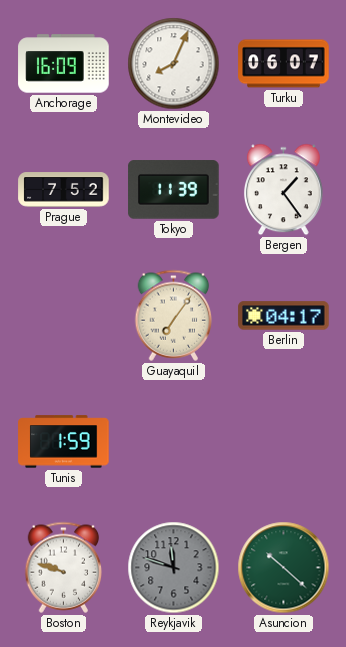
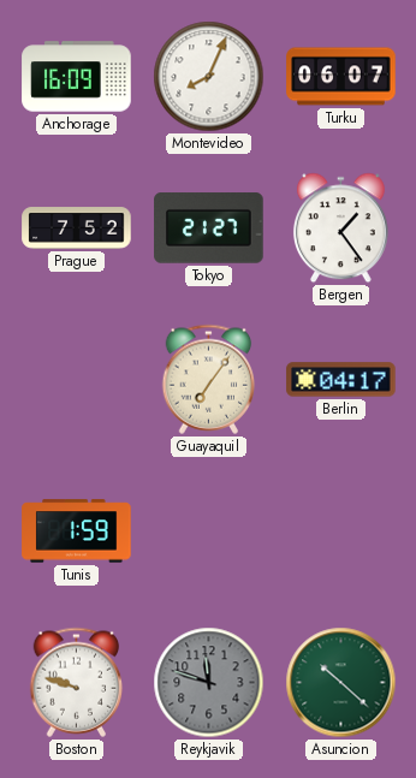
Tokyo: 11:39 -> 21:27 (209, 228)
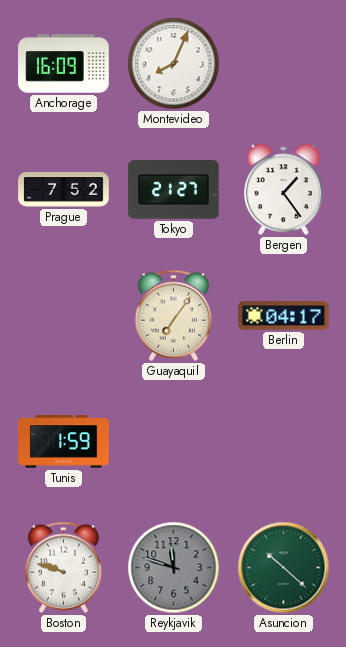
Turku: 06:07 -> none (341, 77)
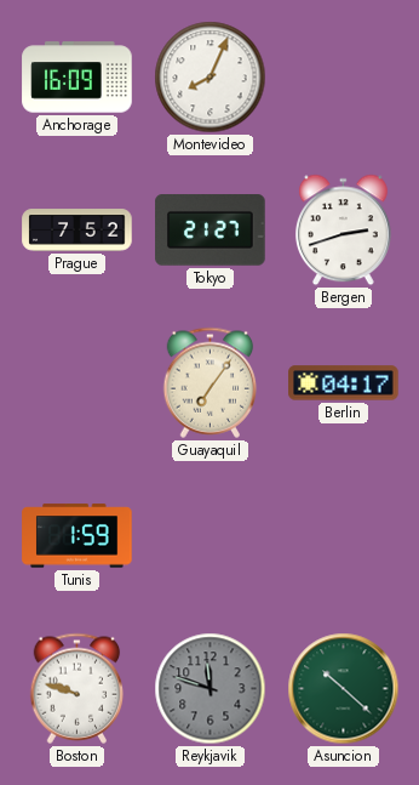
Bergen: 1:24 -> 2:42 (343, 231)
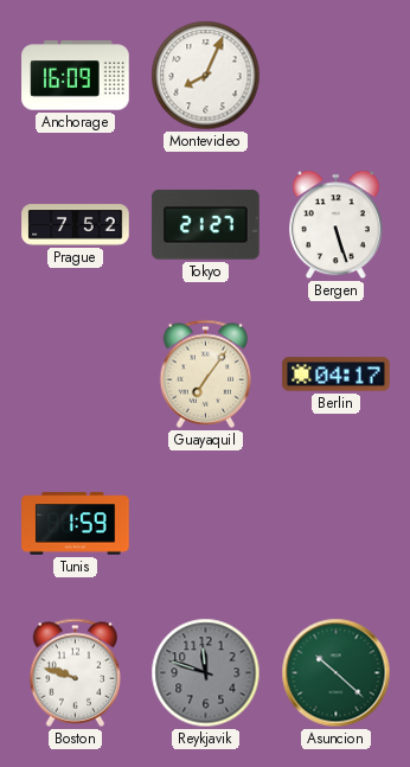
Bergen: 2:42 -> 5:27 (335, 225)
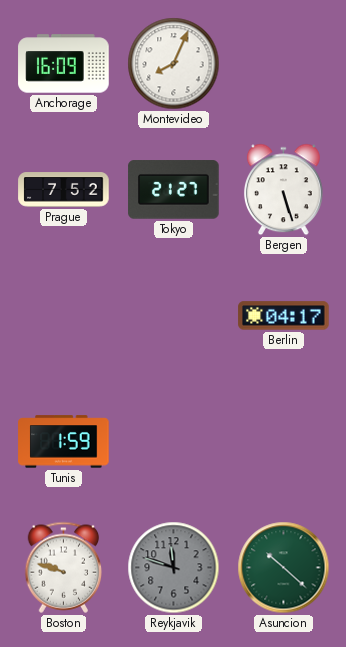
Guayaquil: 7:06 -> none (206, 373)
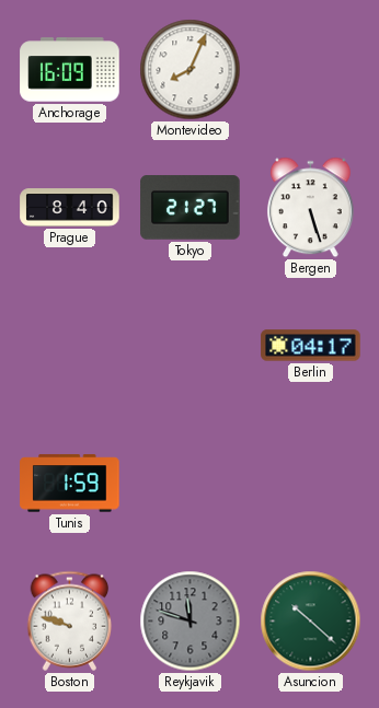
Prague: 7:52 -> 8:40 (70, 208)
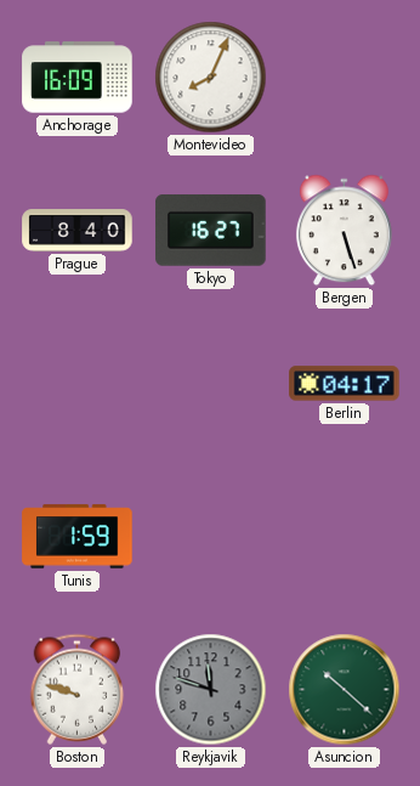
Tokyo: 21:27 -> 16:27 (211, 231)
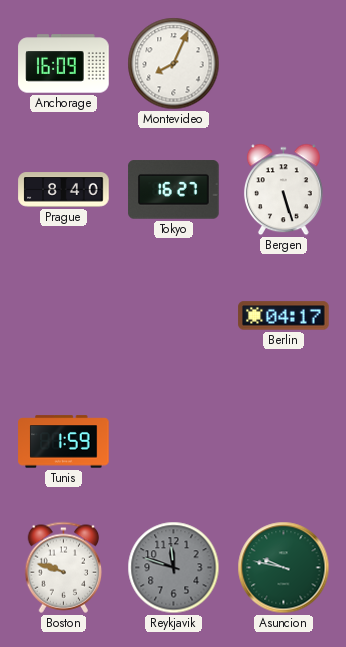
Asuncion: 10:22 -> 9:47 (284, 568)
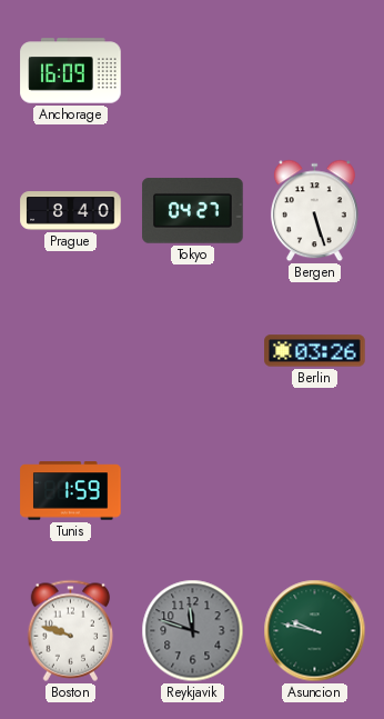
Montevideo: 8:04 -> none (174, 64)
Tokyo: 16:27 -> 04:27 (193, 211)
Berlin: 04:17 -> 03:26 (315, 351)
